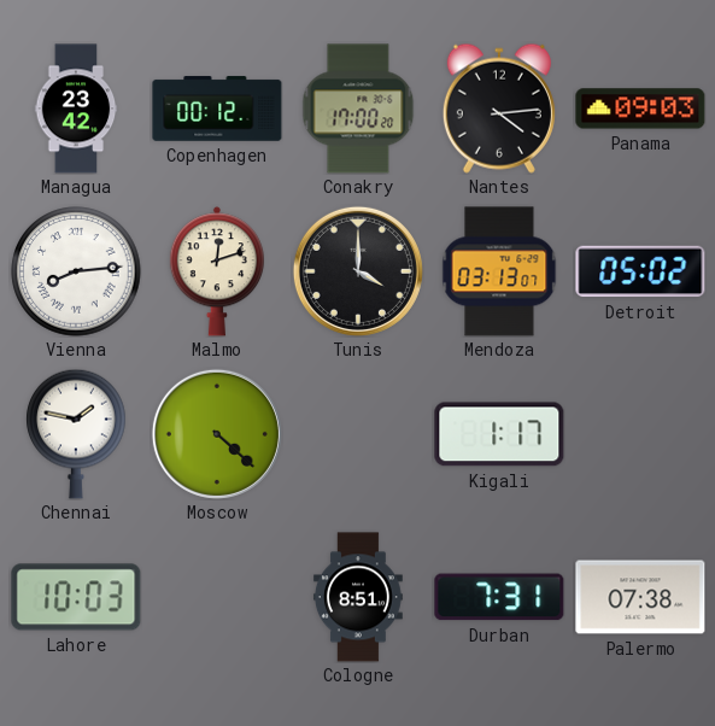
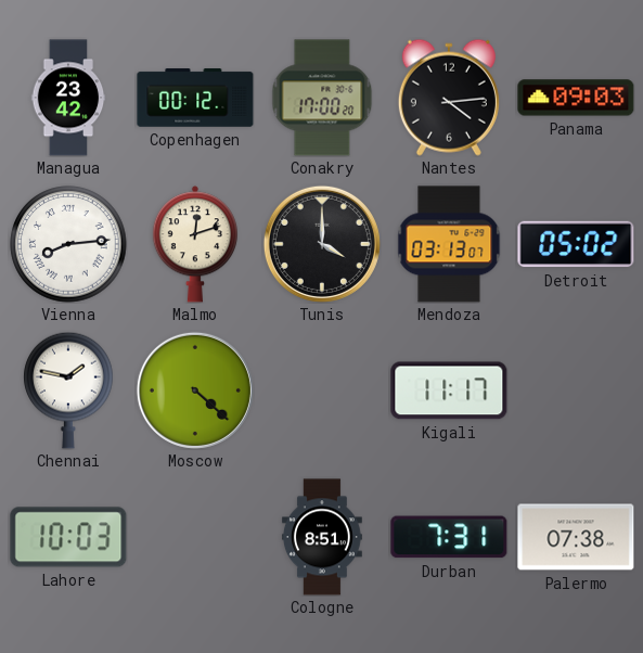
Kigali: 1:17 -> 11:17 (449, 390)
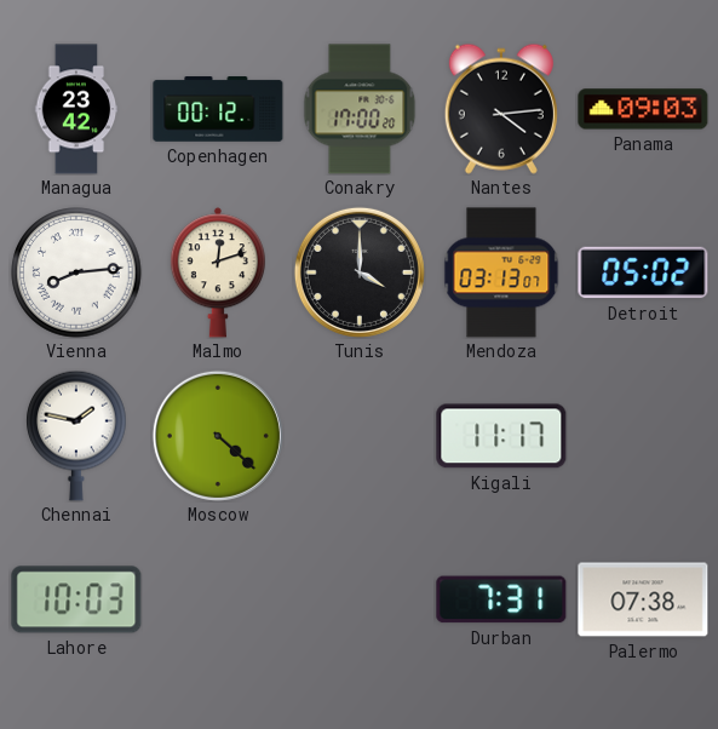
Cologne: 8:51 -> none (322, 537)
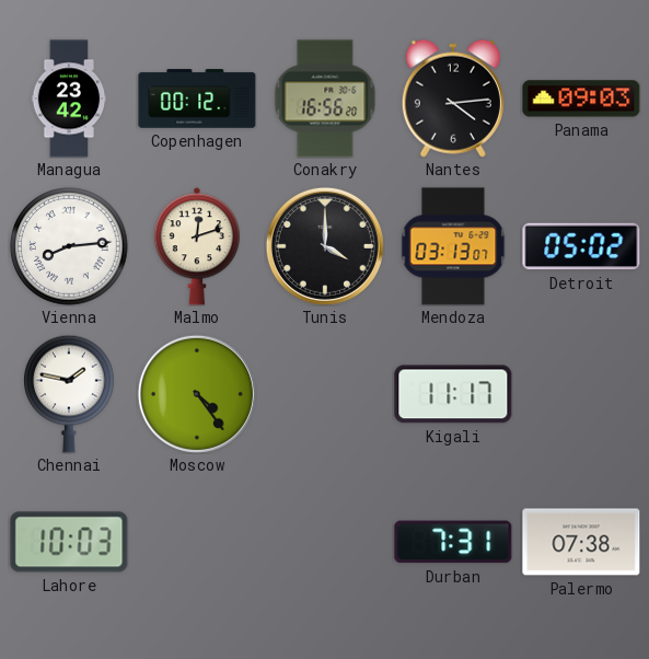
Conakry: 17:00 -> 16:56 (325, 99)
Moscow: 4:22 -> 4:24 (197, 394)
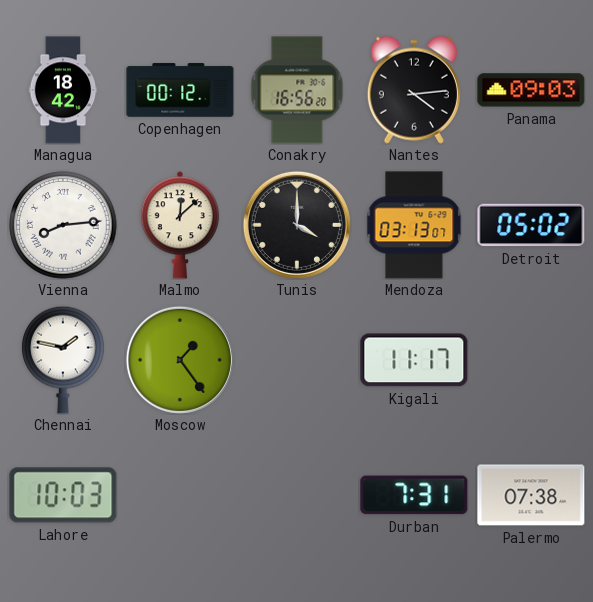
Managua: 23:42 -> 18:42 (63, 90)
Malmo: 12:12 -> 12:08 (179, 225)
Moscow: 4:24 -> 1:24 (180, 360)
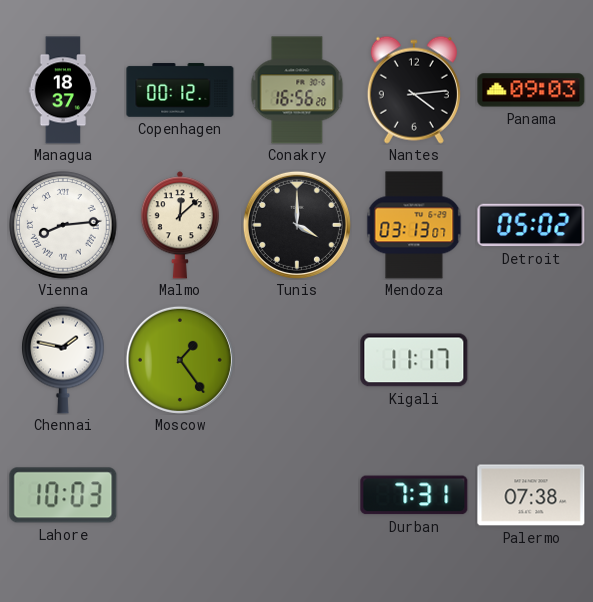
Managua: 18:42 -> 18:37 (63, 90)
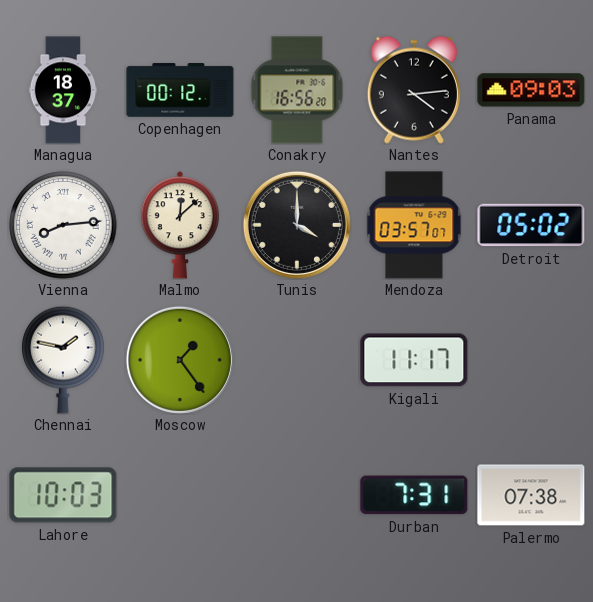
Mendoza: 03:13 -> 03:57 (414, 225)
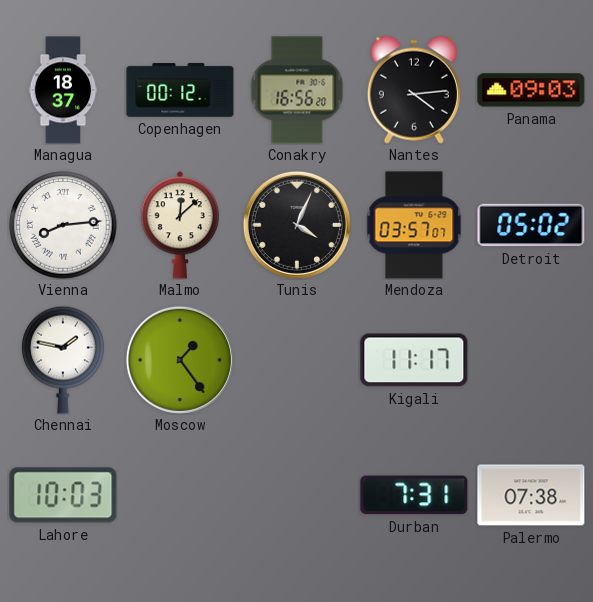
Tunis: 4:00 -> 4:04 (297, 225)
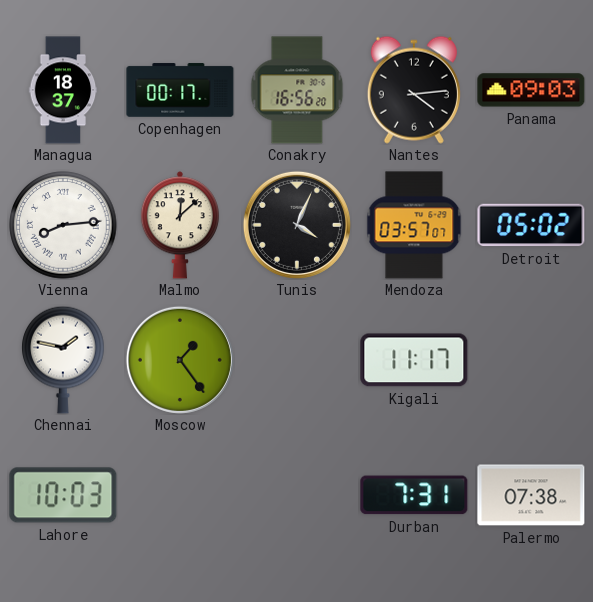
Copenhagen: 00:12 -> 00:17 (180, 90)
